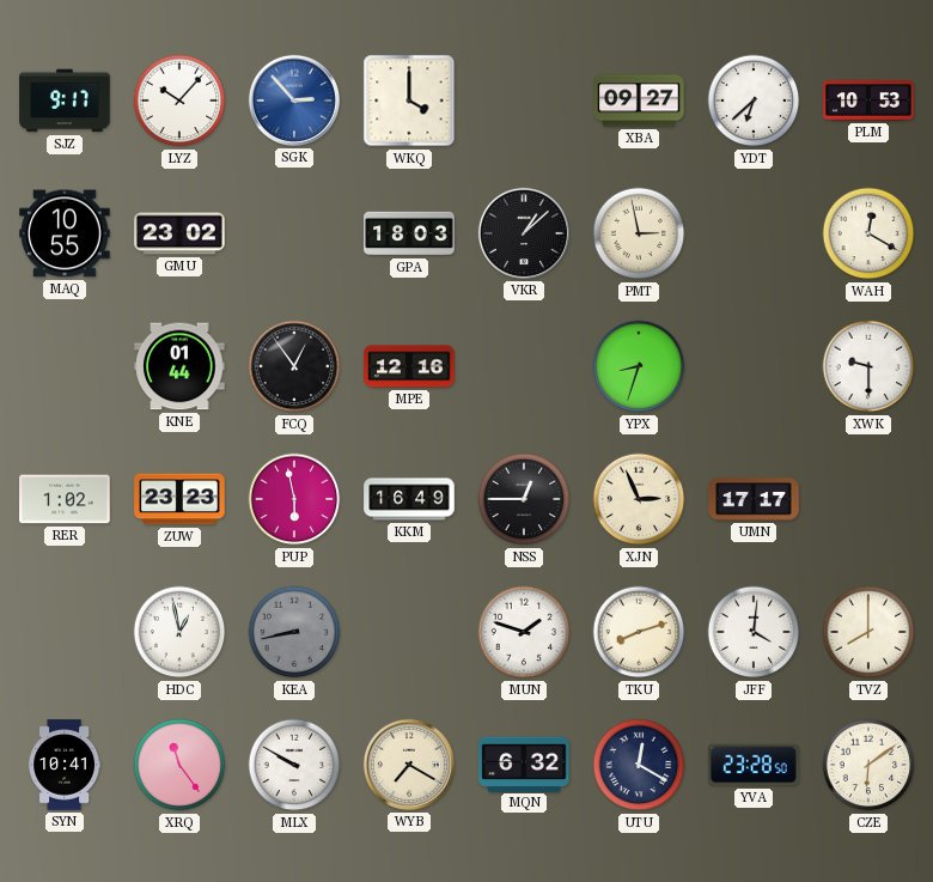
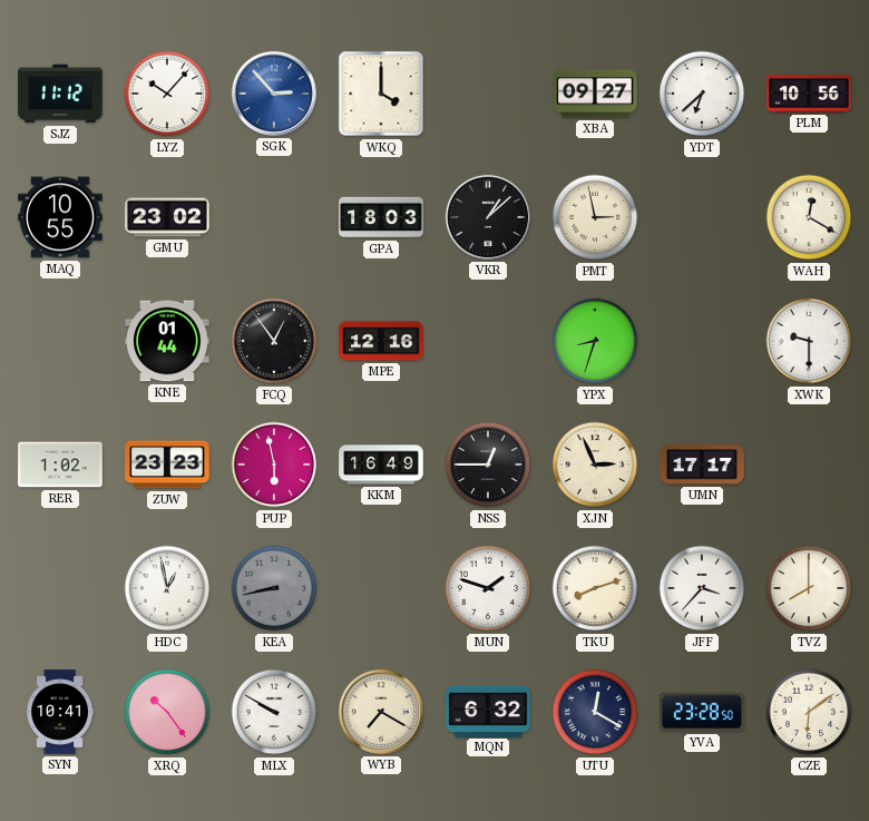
SJZ: 9:17 -> 11:12 (60, 94)
PLM: 10:53 -> 10:56 (809, 94)
JFF: 4:01 -> 3:37 (702, 588)
XRQ: 11:24 -> 10:24 (167, 712)
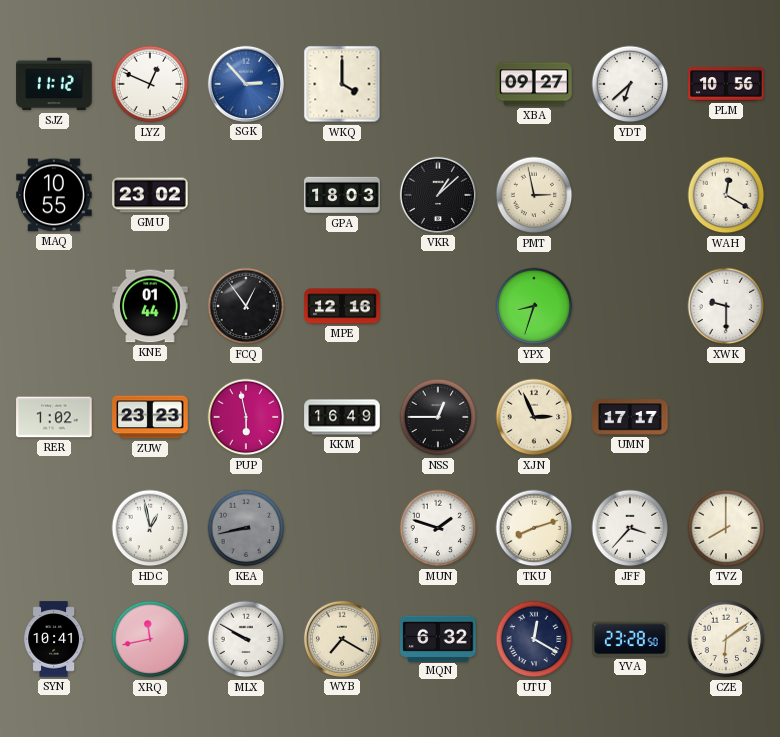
LYZ: 10:07 -> 12:49 (150, 84)
XRQ: 10:24 -> 11:43 (150, 639)
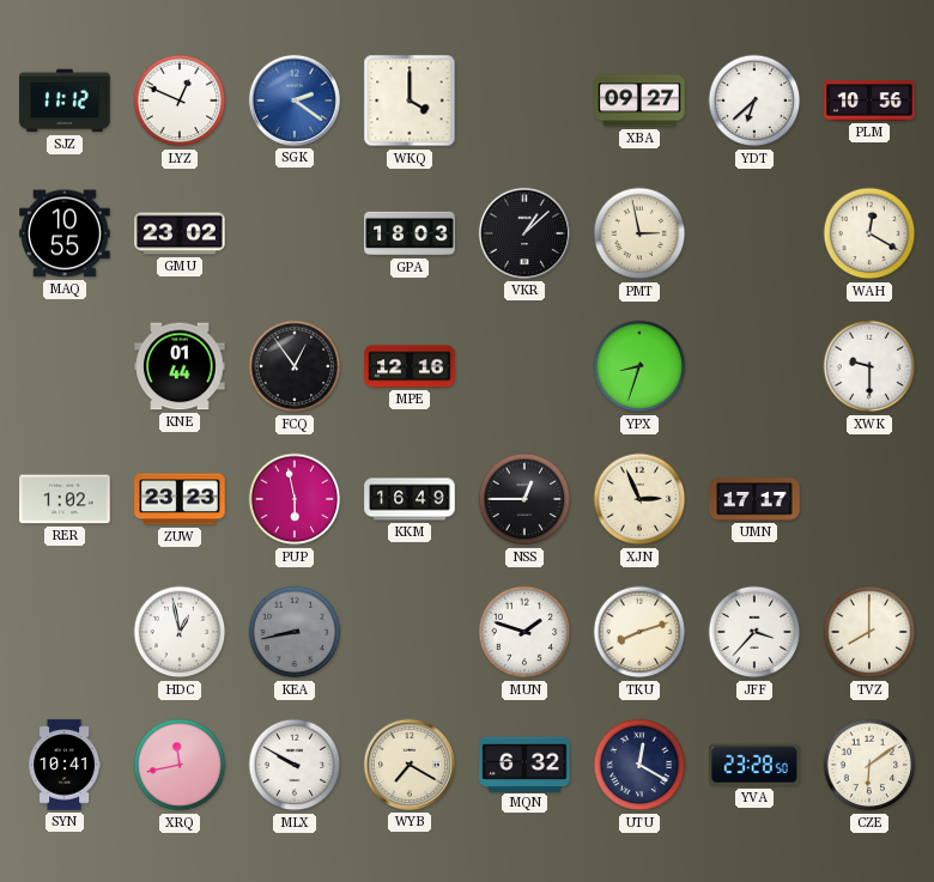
SGK: 2:53 -> 2:21 (295, 101)
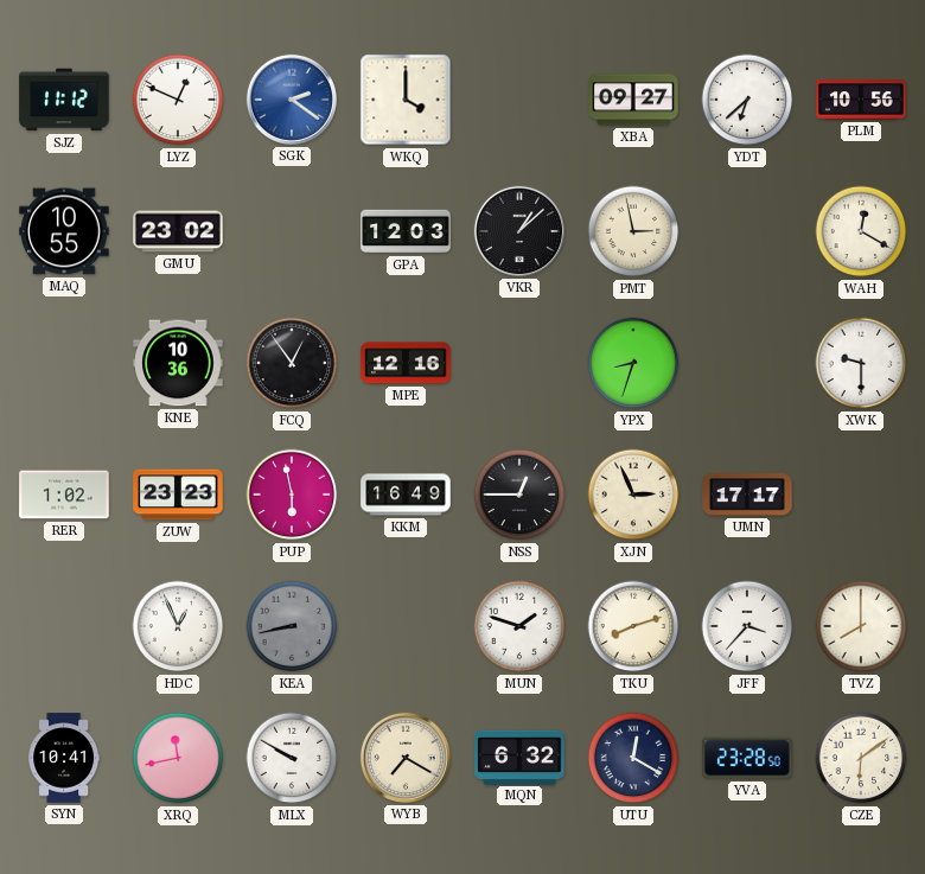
GPA: 18:03 -> 12:03 (406, 231)
KNE: 01:44 -> 10:36 (178, 363)
HDC: 12:58 -> 12:56 (178, 626)
